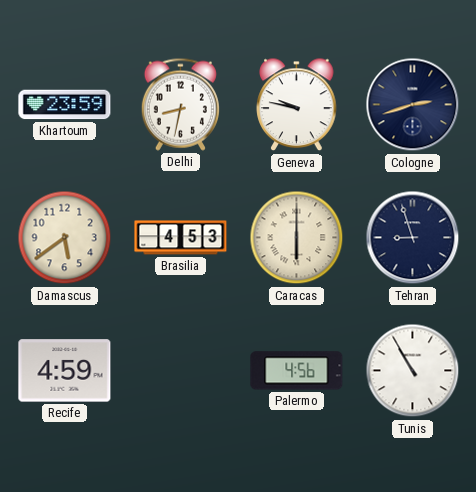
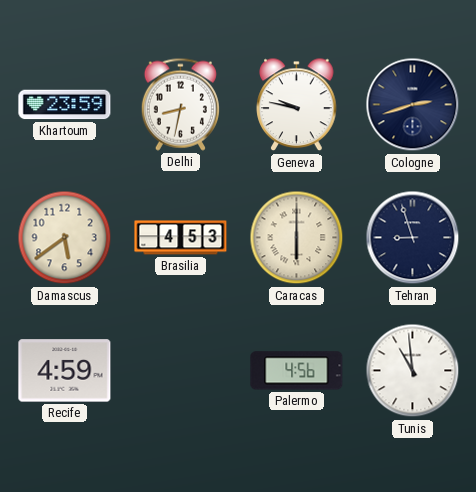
Tunis: 10:55 -> 10:59 (413, 371)
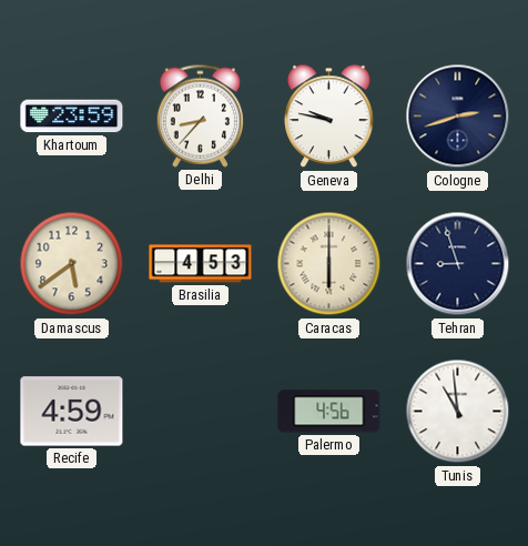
Delhi: 8:32 -> 8:37 (200, 115)
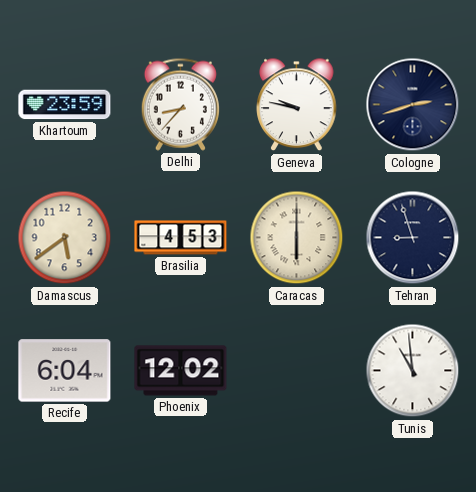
Recife: 4:59 -> 6:04 (65, 371)
Phoenix: none -> 12:02 (181, 371)
Palermo: 4:56 -> none (329, 412)
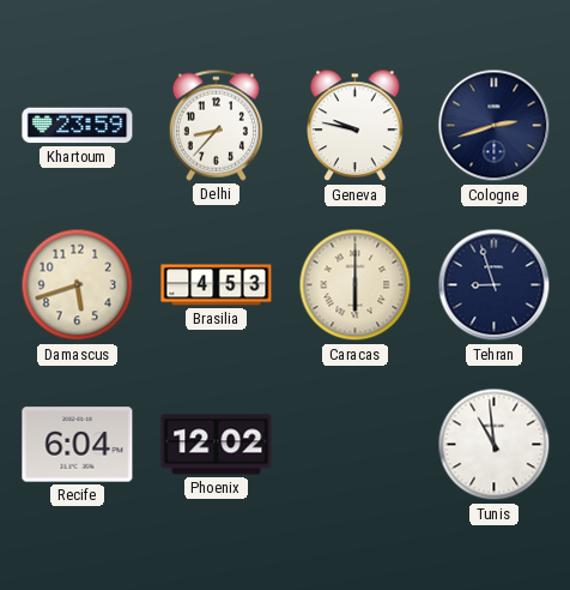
Damascus: 5:39 -> 5:42 (78, 285)
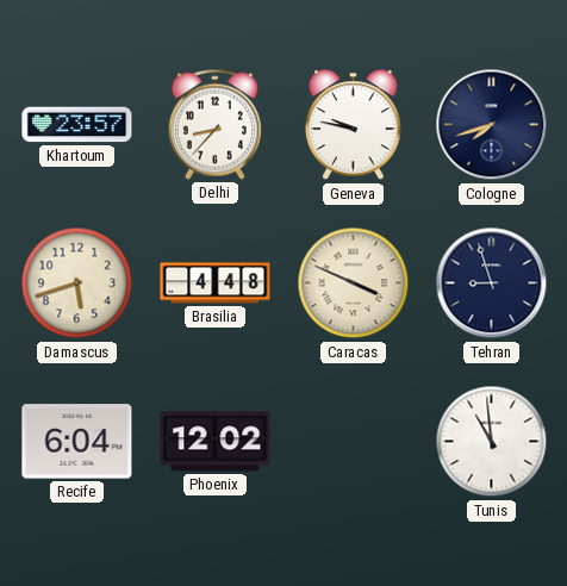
Khartoum: 23:59 -> 23:57 (77, 125)
Cologne: 2:42 -> 7:42 (492, 125)
Brasilia: 4:53 -> 4:48 (216, 283)
Caracas: 6:00 -> 3:49 (354, 283)
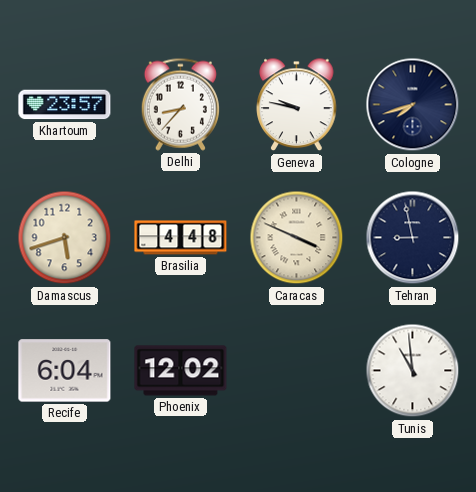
Tehran: 8:57 -> 8:58 (413, 238)
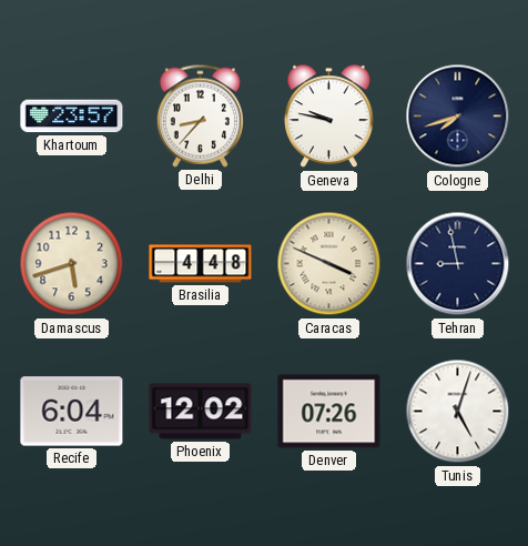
Denver: none -> 07:26 (329, 412)
Tunis: 10:59 -> 5:03 (458, 412)
